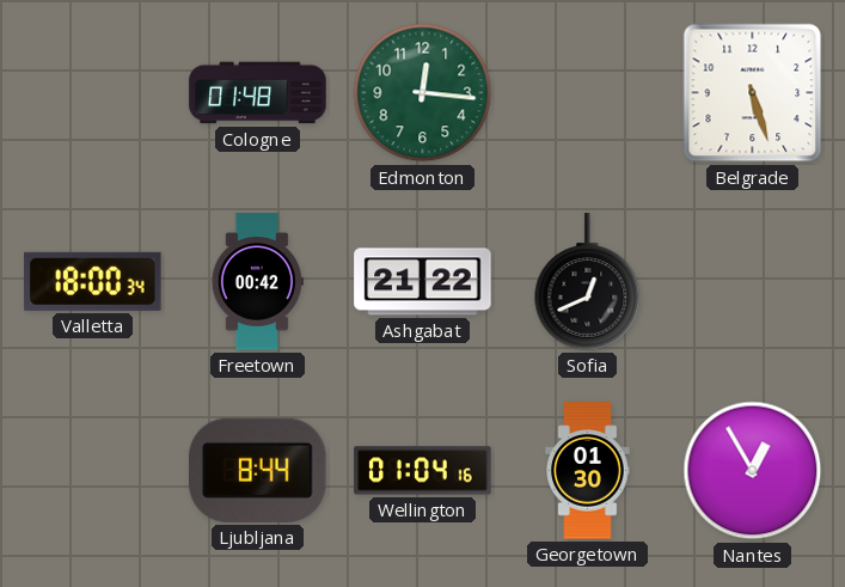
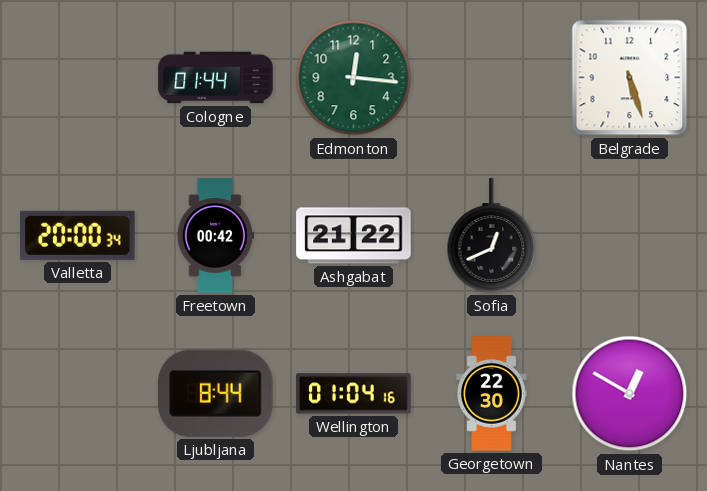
Cologne: 01:48 -> 01:44 (216, 78)
Valletta: 18:00 -> 20:00 (78, 235)
Georgetown: 01:30 -> 22:30 (492, 394)
Nantes: 12:55 -> 12:50 (630, 394)
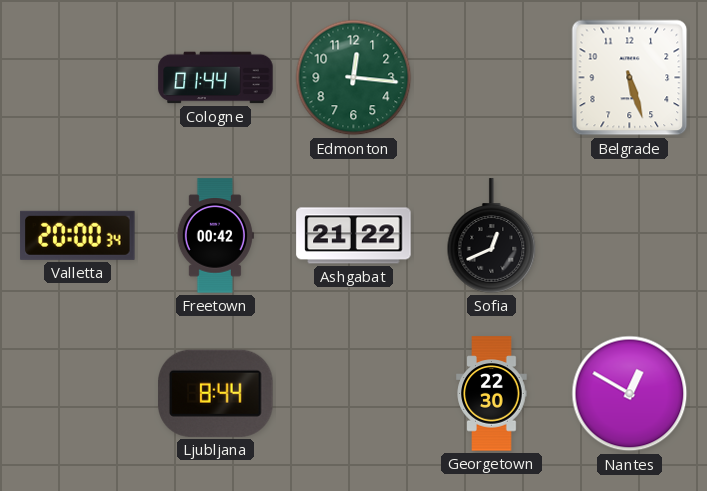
Wellington: 01:04 -> none (354, 394)
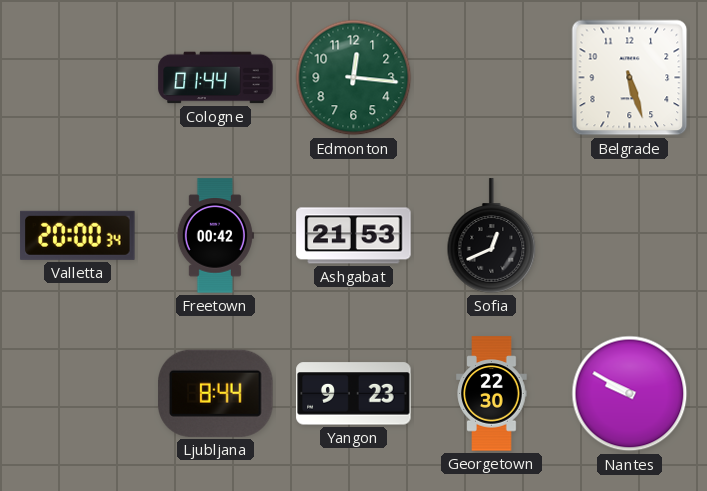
Ashgabat: 21:22 -> 21:53 (354, 236)
Yangon: none -> 9:23 (354, 394)
Nantes: 12:50 -> 9:50 (630, 394)
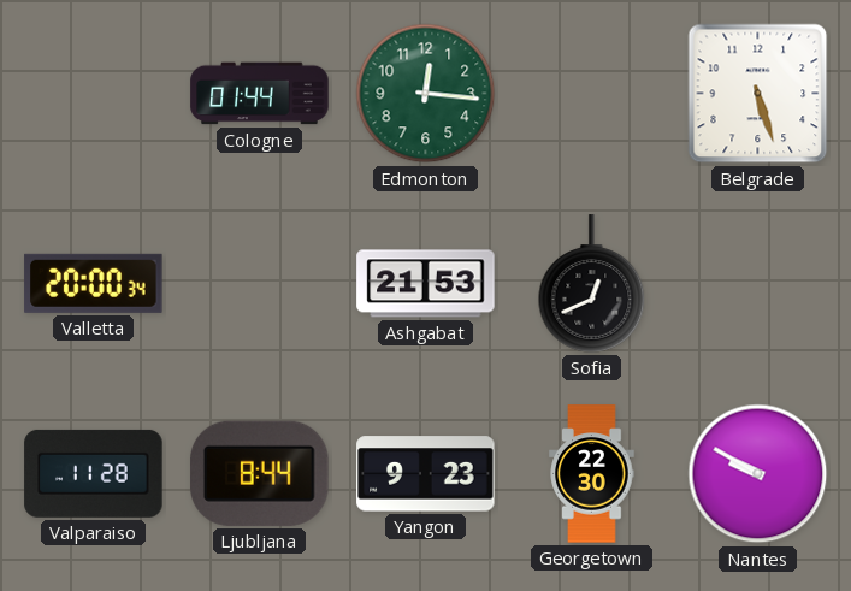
Freetown: 00:42 -> none (215, 236)
Valparaiso: none -> 11:28 (94, 473)
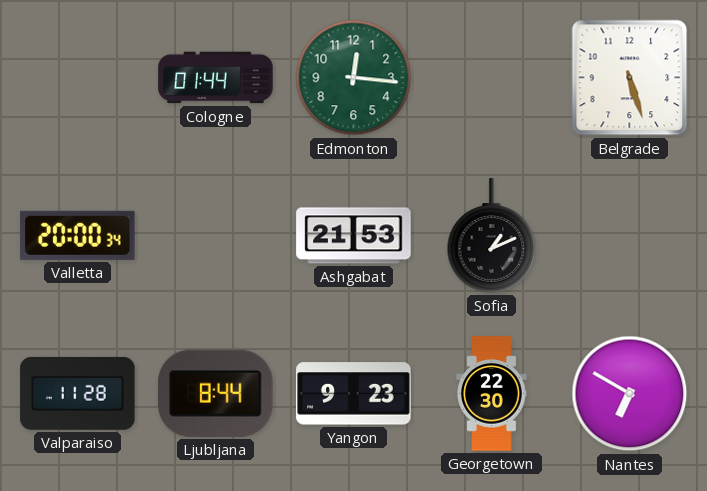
Sofia: 12:41 -> 1:11 (492, 236)
Nantes: 9:50 -> 6:50 (630, 394)
